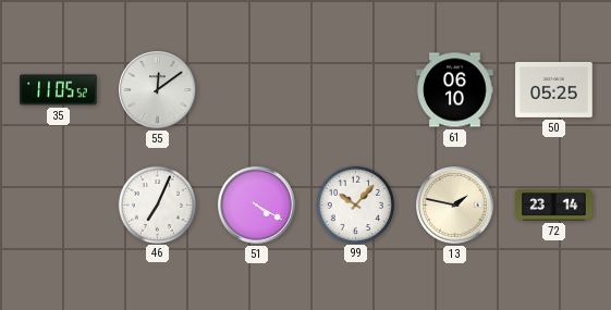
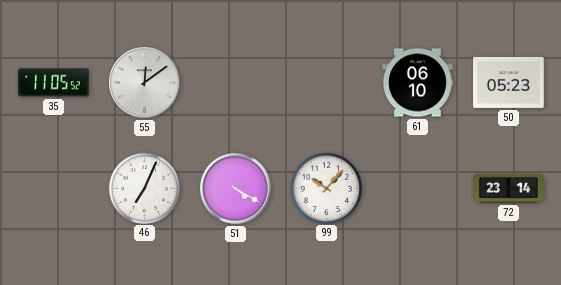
50: 05:25 -> 05:23 (509, 82)
13: 1:47 -> none (455, 206)
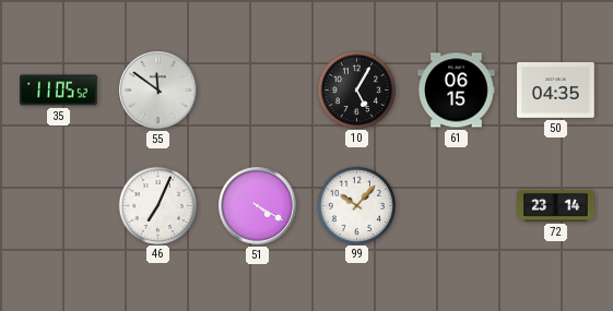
55: 12:09 -> 11:51 (158, 91)
10: none -> 5:05 (356, 89)
61: 06:10 -> 06:15 (457, 91)
50: 05:23 -> 04:35 (556, 89)
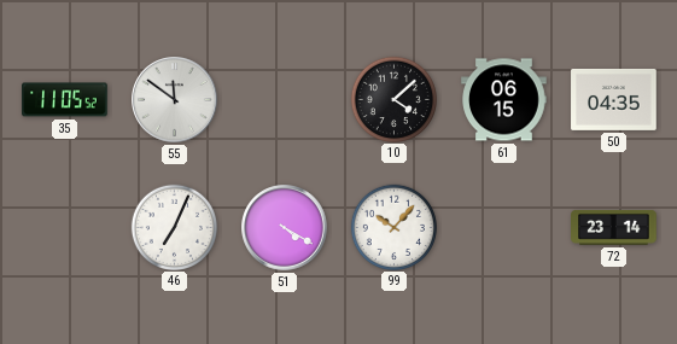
10: 5:05 -> 4:08 (393, 99)
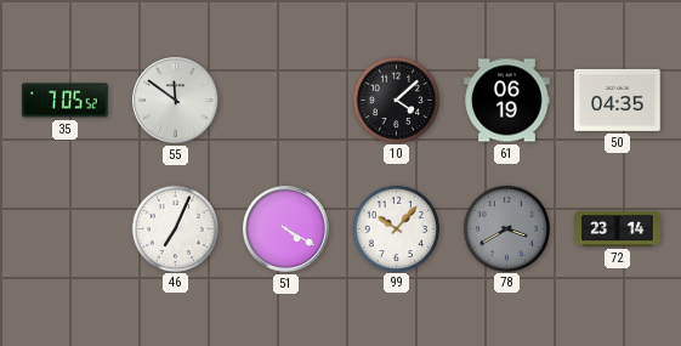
35: 11:05 -> 7:05 (66, 101)
61: 06:15 -> 06:19 (507, 101)
78: none -> 3:40 (506, 228)
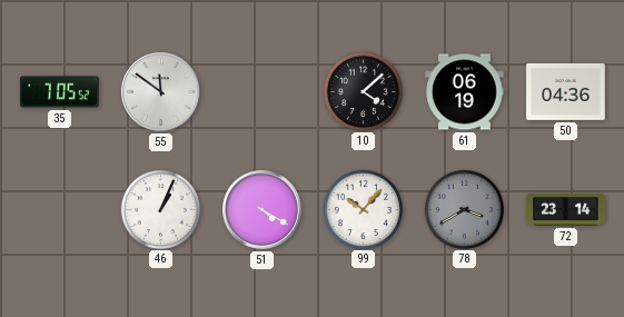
50: 04:35 -> 04:36 (566, 91)
46: 7:04 -> 1:04 (160, 209)
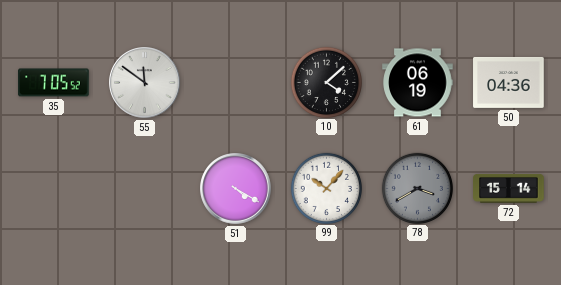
46: 1:04 -> none (160, 209)
72: 23:14 -> 15:14 (509, 189)
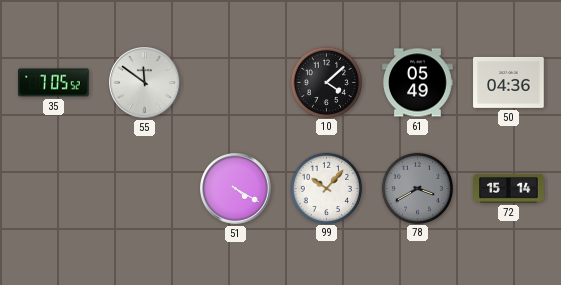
61: 06:19 -> 05:49 (418, 83)
